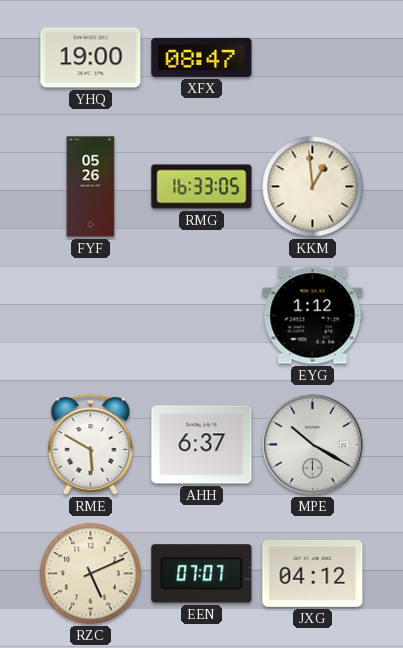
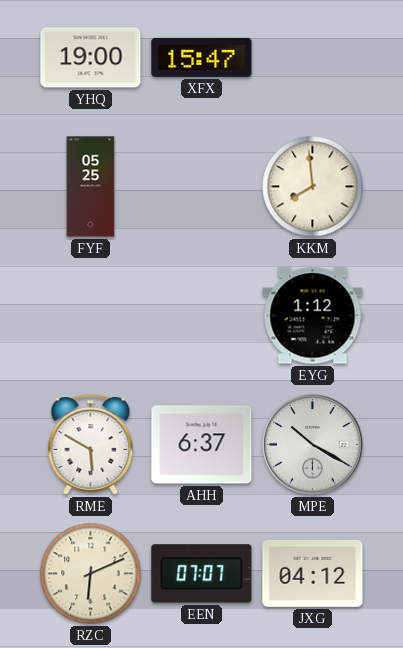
XFX: 08:47 -> 15:47 (202, 57)
FYF: 05:26 -> 05:25 (91, 187)
RMG: 16:33 -> none (202, 187)
KKM: 12:59 -> 7:59 (313, 187)
RZC: 5:11 -> 6:11 (91, 574)
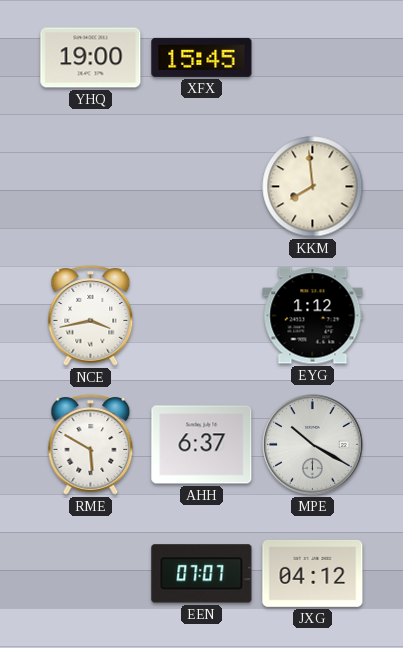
XFX: 15:47 -> 15:45 (202, 57)
FYF: 05:25 -> none (91, 187)
NCE: none -> 3:43 (91, 316)
RZC: 6:11 -> none (91, 574)
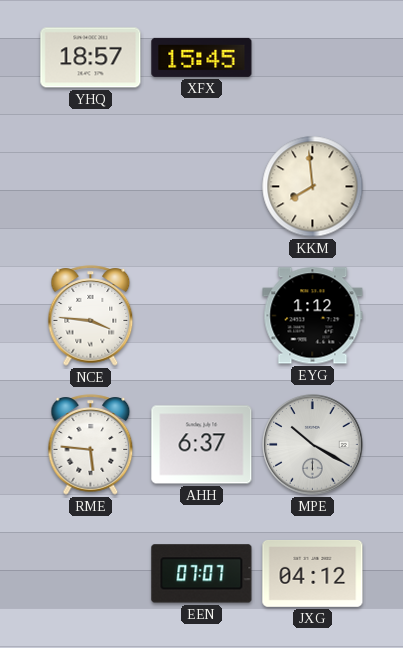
YHQ: 19:00 -> 18:57 (91, 58)
NCE: 3:43 -> 3:46 (91, 316)
RME: 5:50 -> 5:46 (91, 445)
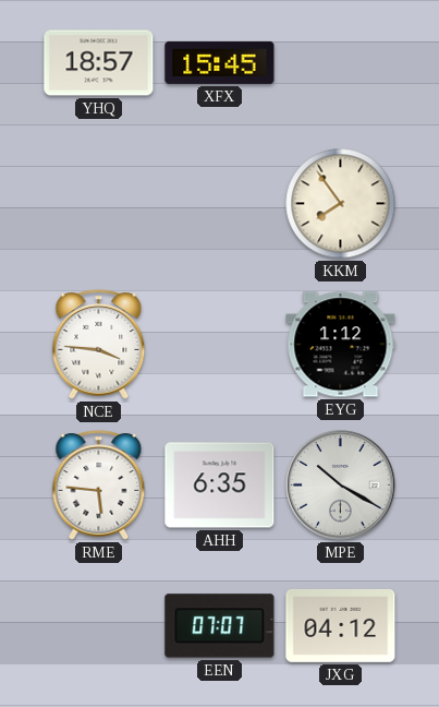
KKM: 7:59 -> 7:54 (341, 204)
AHH: 6:37 -> 6:35 (220, 486)
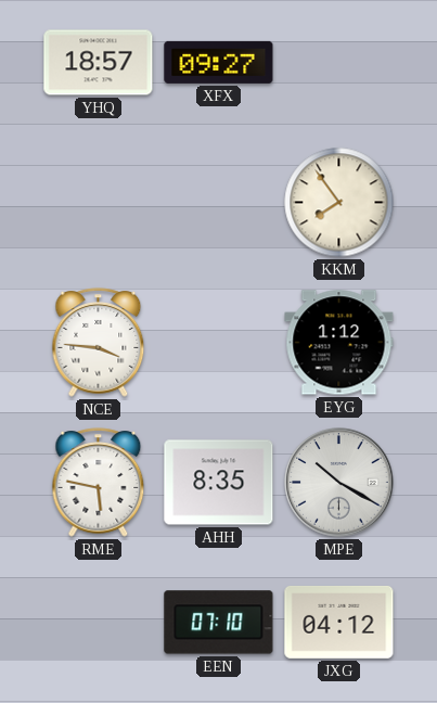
XFX: 15:45 -> 09:27 (219, 62)
RME: 5:46 -> 5:47 (99, 483)
AHH: 6:35 -> 8:35 (219, 483)
EEN: 07:07 -> 07:10 (219, 623)
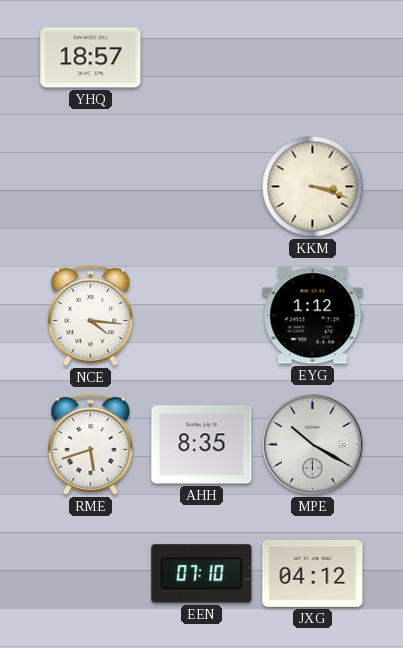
XFX: 09:27 -> none (219, 62)
KKM: 7:54 -> 3:18 (313, 187)
NCE: 3:46 -> 4:16 (91, 316)
RME: 5:47 -> 5:42 (91, 445)
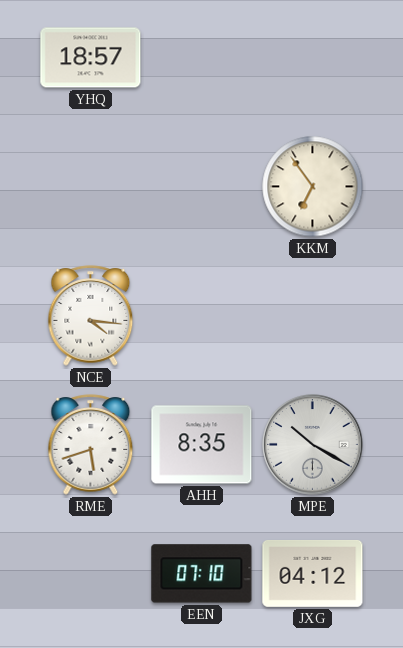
KKM: 3:18 -> 6:54 (313, 187)
EYG: 1:12 -> none (313, 316)
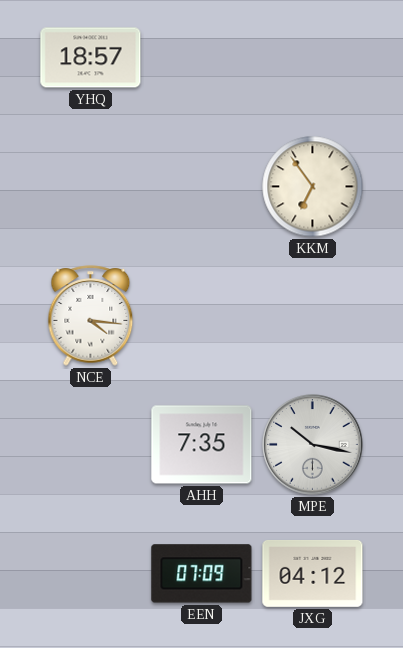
RME: 5:42 -> none (91, 445)
AHH: 8:35 -> 7:35 (202, 445)
MPE: 10:20 -> 10:17 (313, 445)
EEN: 07:10 -> 07:09 (202, 574)
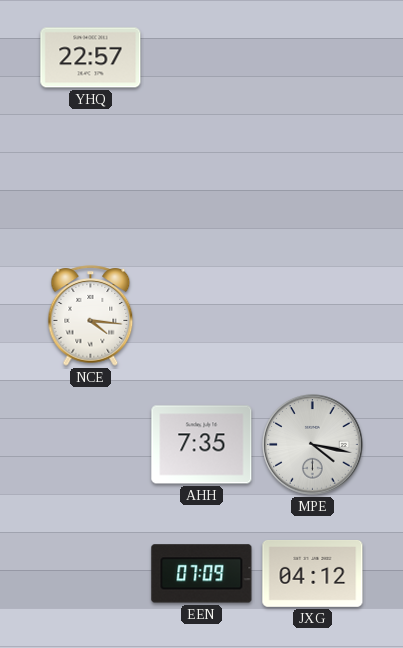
YHQ: 18:57 -> 22:57 (91, 58)
KKM: 6:54 -> none (313, 187)
MPE: 10:17 -> 4:17 (313, 445)
